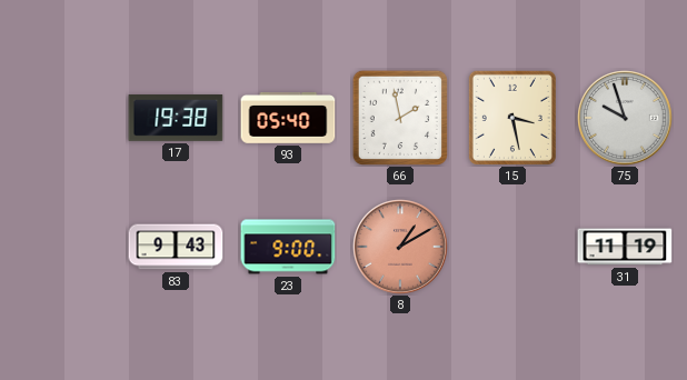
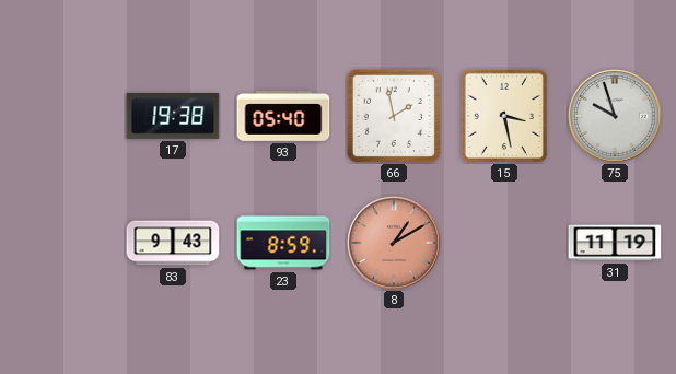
23: 9:00 -> 8:59 (283, 243)
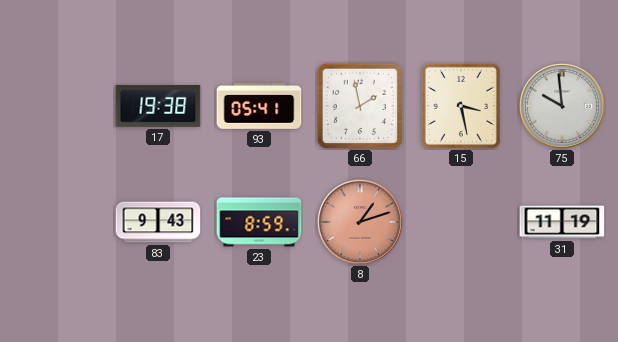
93: 05:40 -> 05:41 (259, 107)
75: 9:57 -> 9:59 (562, 106)
8: 1:10 -> 1:12 (360, 222)
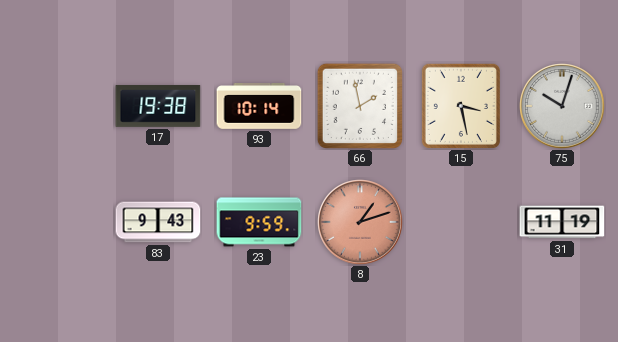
93: 05:41 -> 10:14 (259, 107)
75: 9:59 -> 10:03 (562, 106)
23: 8:59 -> 9:59 (259, 222)
